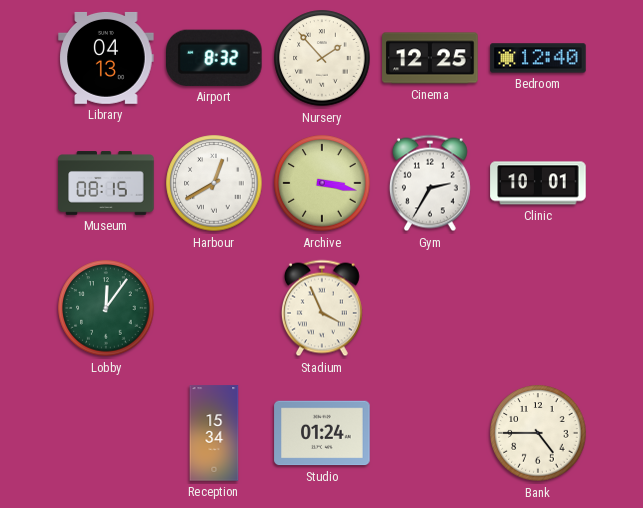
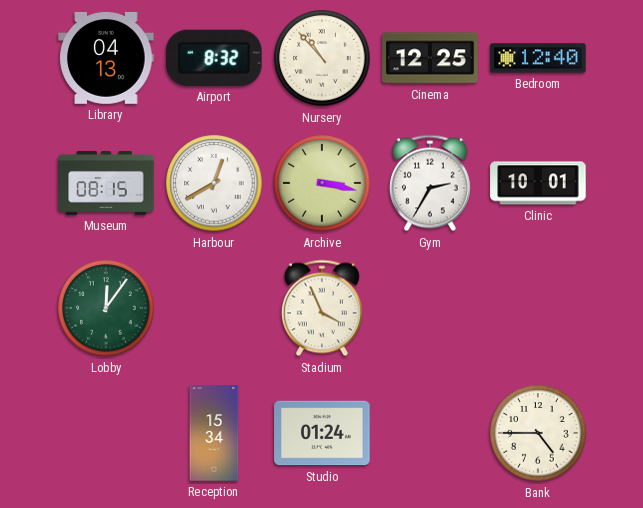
Nursery: 1:53 -> 10:53 (322, 58)
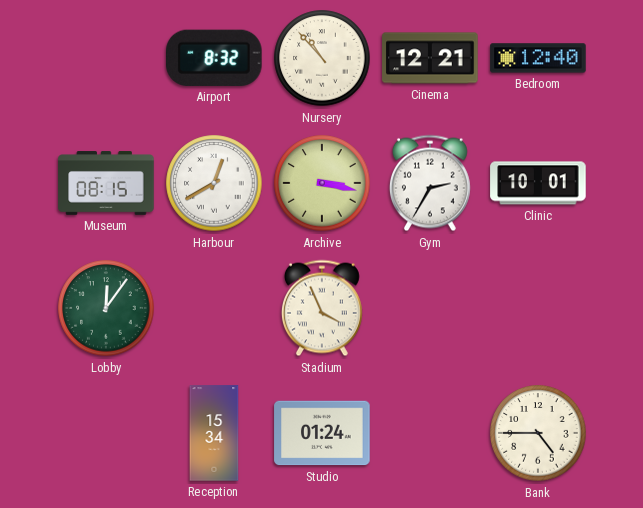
Library: 04:13 -> none (106, 58)
Cinema: 12:25 -> 12:21 (430, 58)
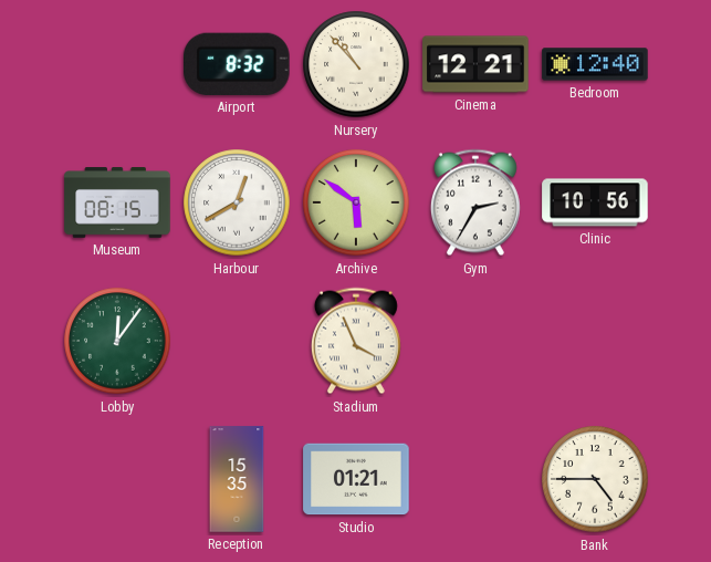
Archive: 3:17 -> 5:51 (356, 202)
Clinic: 10:01 -> 10:56 (595, 202)
Reception: 15:34 -> 15:35 (237, 479)
Studio: 01:24 -> 01:21 (356, 479)
